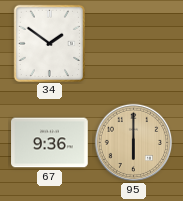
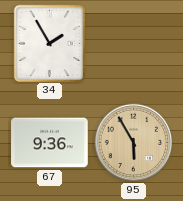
34: 1:51 -> 1:55 (49, 43)
95: 6:00 -> 5:55 (134, 143)
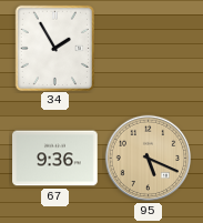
95: 5:55 -> 5:19 (149, 159)
